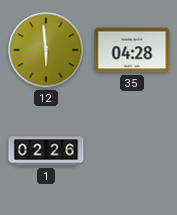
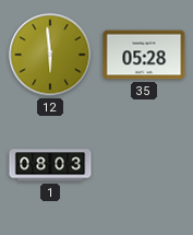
35: 04:28 -> 05:28 (144, 55)
1: 02:26 -> 08:03 (50, 165)
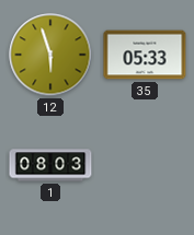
12: 5:59 -> 5:57 (50, 55)
35: 05:28 -> 05:33 (145, 55)
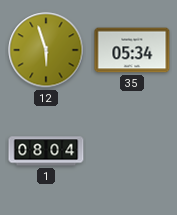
35: 05:33 -> 05:34 (132, 50)
1: 08:03 -> 08:04 (46, 151)
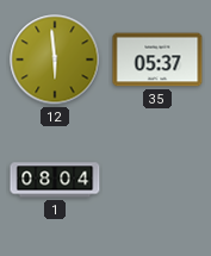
12: 5:57 -> 5:59 (55, 60)
35: 05:34 -> 05:37 (157, 60)
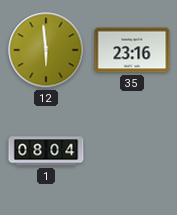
35: 05:37 -> 23:16 (132, 50)
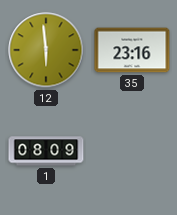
1: 08:04 -> 08:09 (46, 151)
